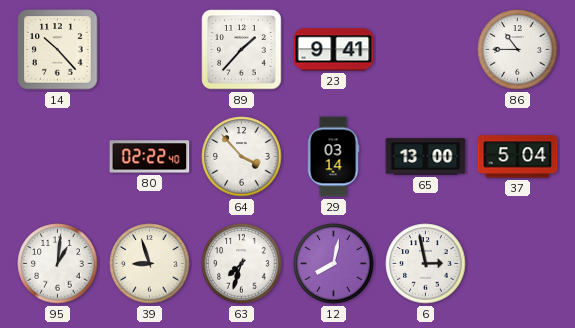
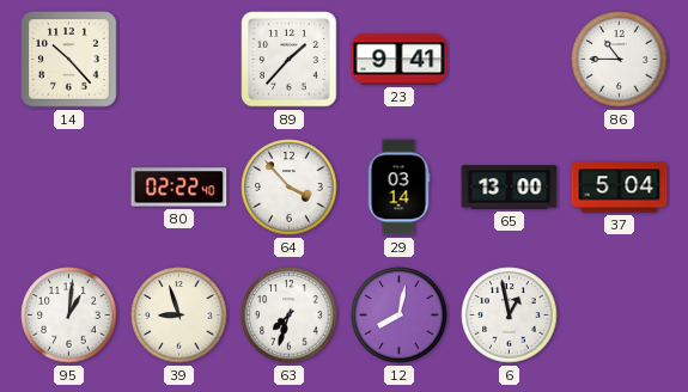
6: 2:58 -> 12:58 (510, 316)
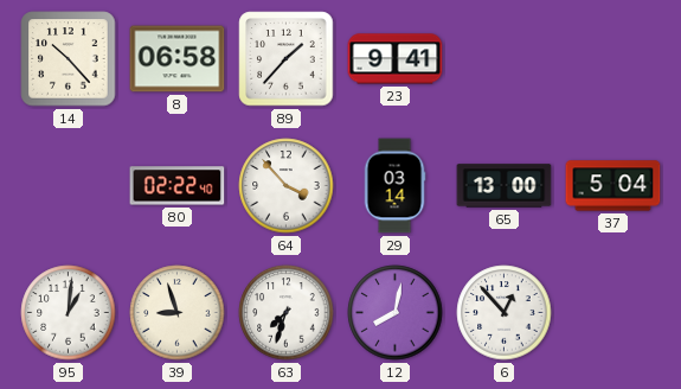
8: none -> 06:58 (178, 59)
86: 10:45 -> none (620, 60)
6: 12:58 -> 12:53 (505, 313)
